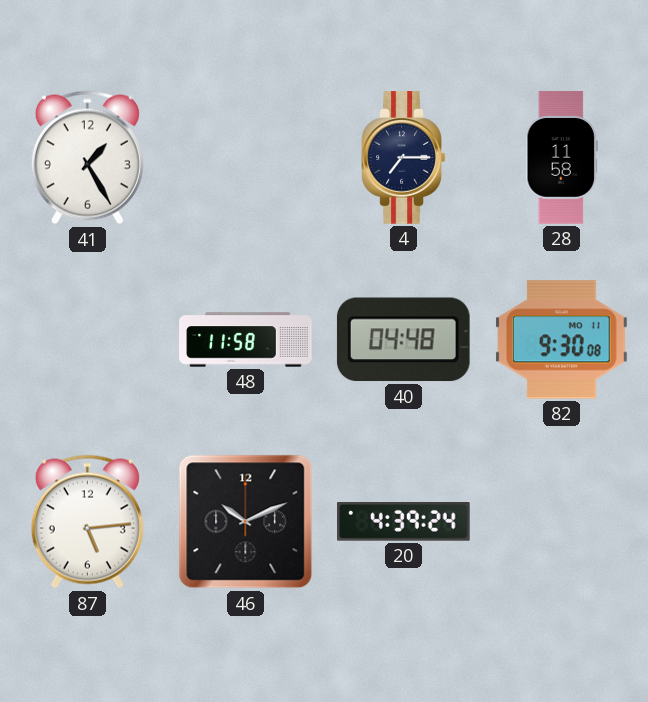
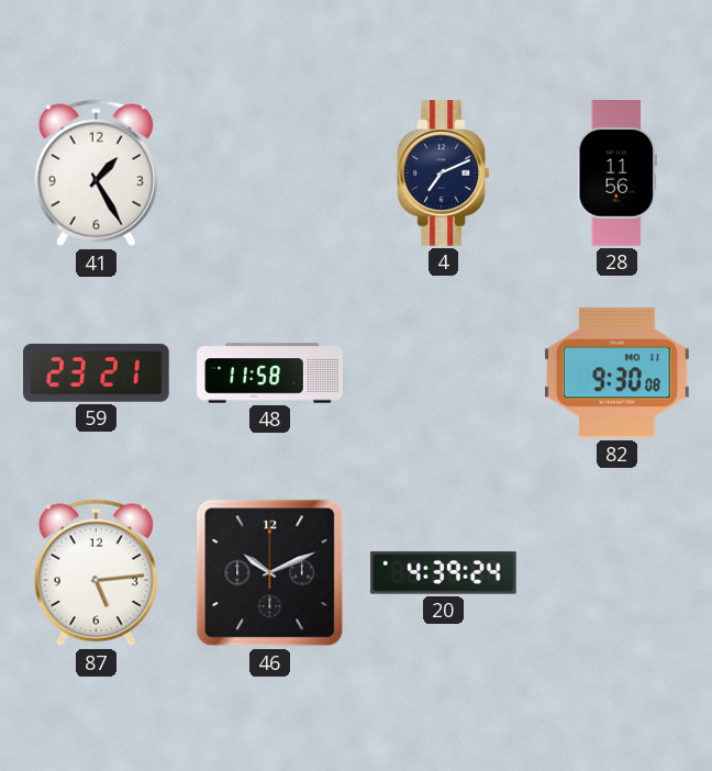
4: 7:15 -> 7:11 (444, 174)
28: 11:58 -> 11:56 (616, 174)
59: none -> 23:21 (97, 372)
40: 04:48 -> none (403, 340)
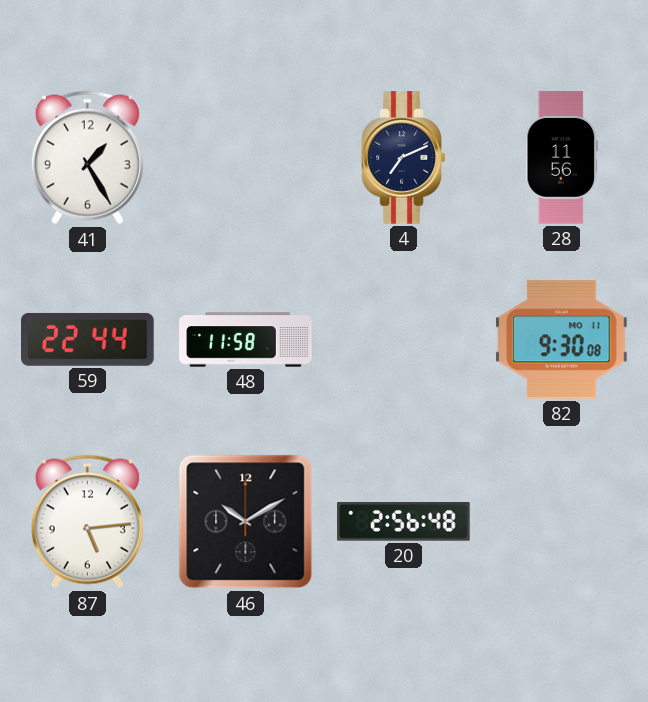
59: 23:21 -> 22:44 (88, 339)
46: 10:11 -> 10:10 (246, 522)
20: 4:39 -> 2:56 (404, 522)
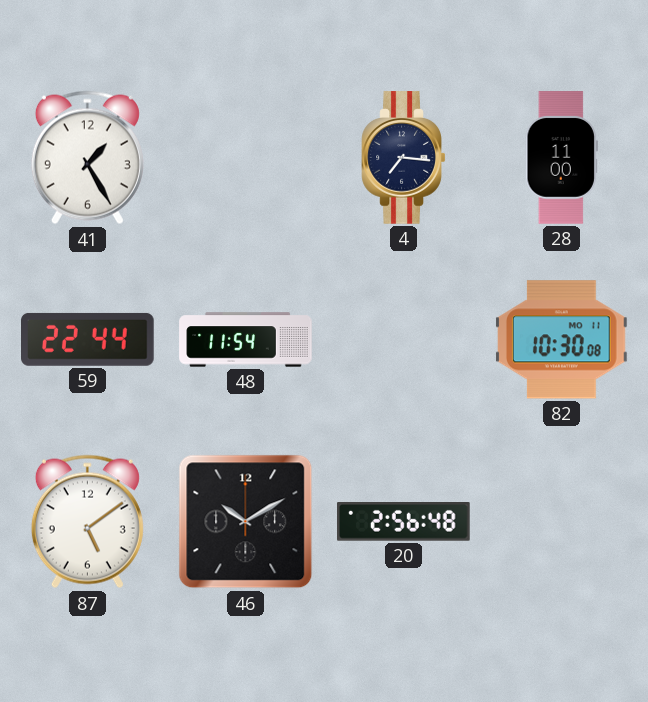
4: 7:11 -> 7:16 (404, 158)
28: 11:56 -> 11:00 (561, 158)
48: 11:58 -> 11:54 (246, 340)
82: 9:30 -> 10:30 (562, 340)
87: 5:14 -> 5:09 (87, 522)
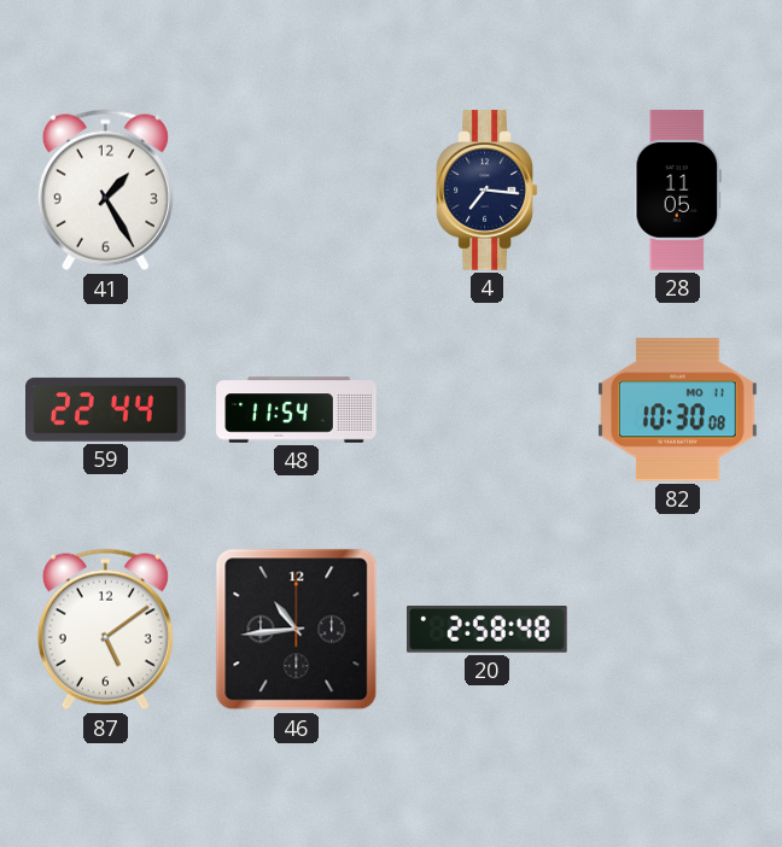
28: 11:00 -> 11:05 (677, 191)
46: 10:10 -> 10:44 (297, 630)
20: 2:56 -> 2:58 (488, 630)
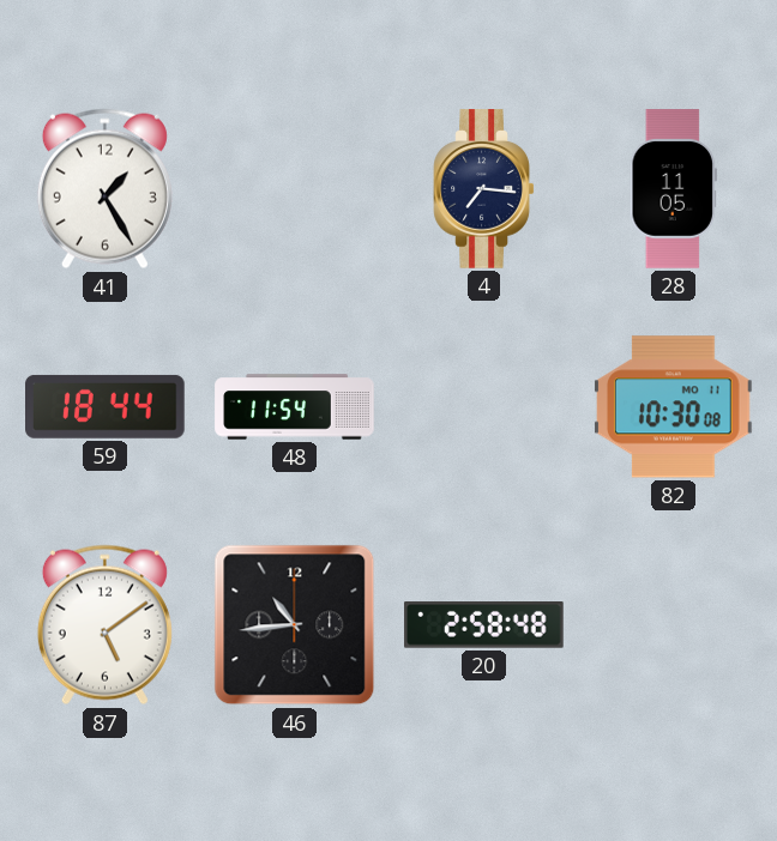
59: 22:44 -> 18:44 (106, 406)
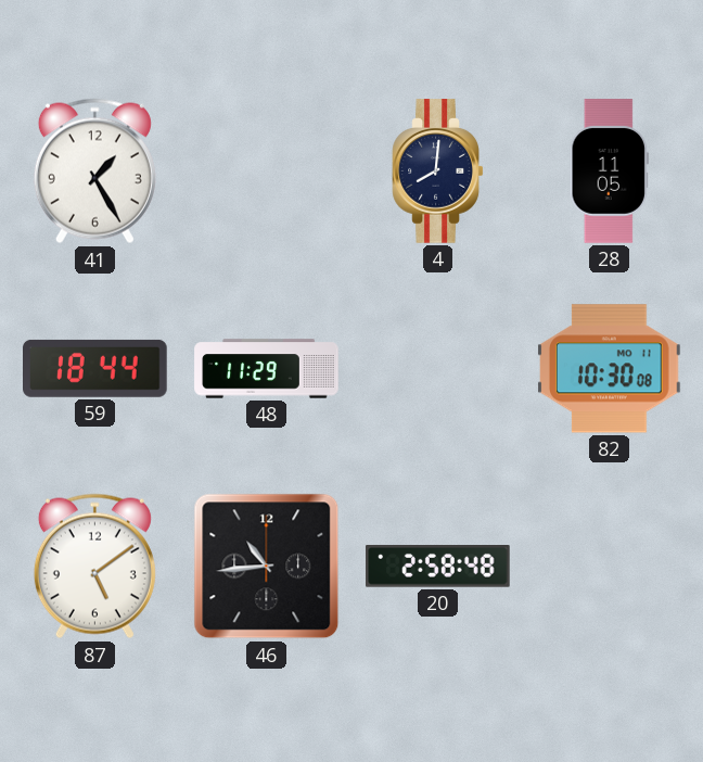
4: 7:16 -> 8:01 (438, 172)
48: 11:54 -> 11:29 (267, 369)
